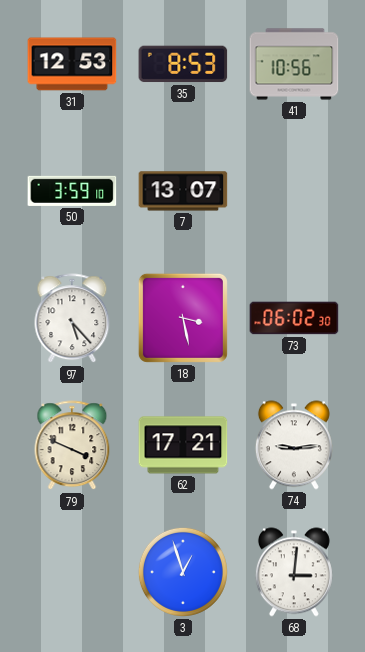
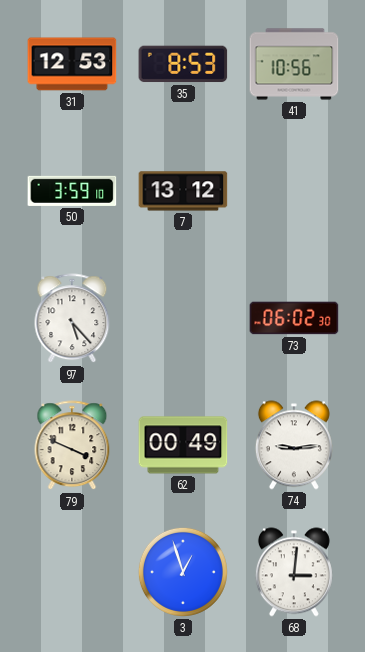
7: 13:07 -> 13:12 (183, 191)
18: 3:28 -> none (183, 318)
62: 17:21 -> 00:49 (183, 445)
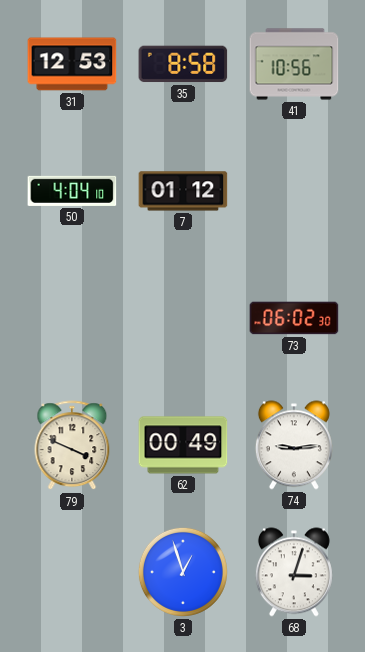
35: 8:53 -> 8:58 (183, 64)
50: 3:59 -> 4:04 (72, 191)
7: 13:12 -> 01:12 (183, 191)
97: 5:23 -> none (72, 319)
68: 3:01 -> 3:03 (294, 572)
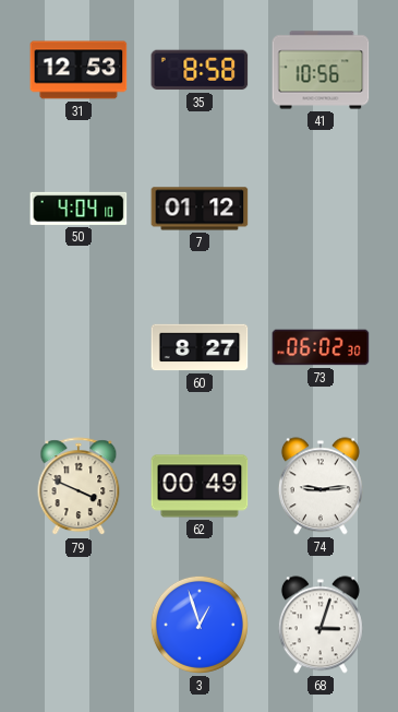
60: none -> 8:27 (200, 347)
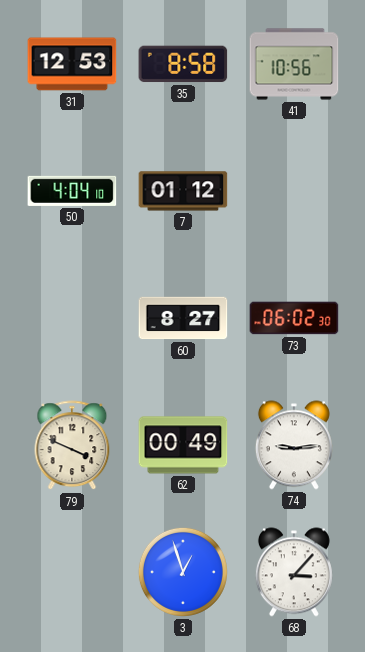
68: 3:03 -> 3:07 (294, 572)
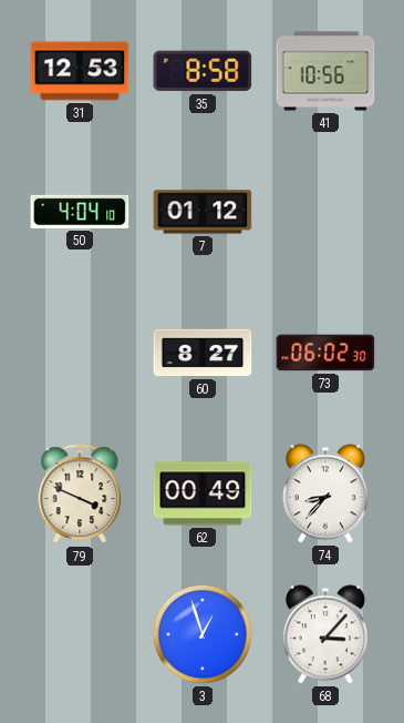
74: 9:14 -> 8:37 (325, 493)
